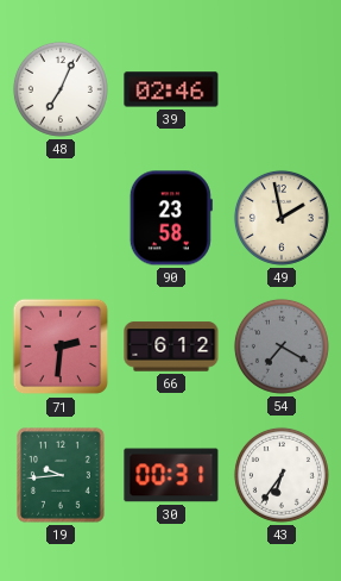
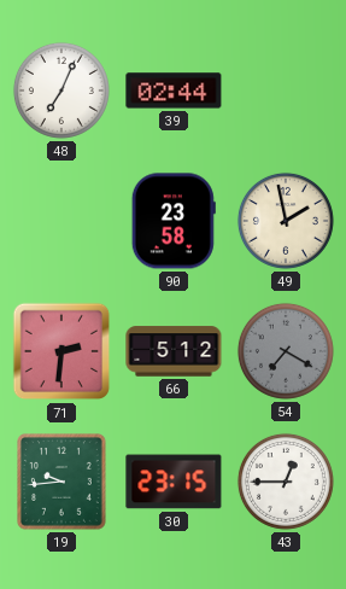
39: 02:46 -> 02:44 (174, 91)
66: 6:12 -> 5:12 (174, 351)
30: 00:31 -> 23:15 (174, 482)
43: 6:36 -> 12:45 (286, 482)
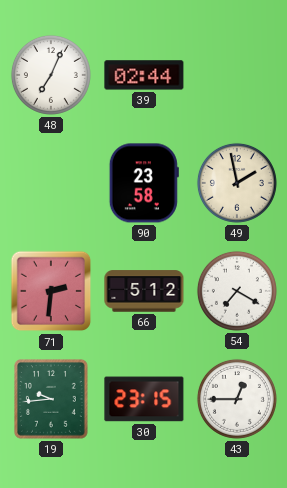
54 dial: grey -> white (237, 291)
